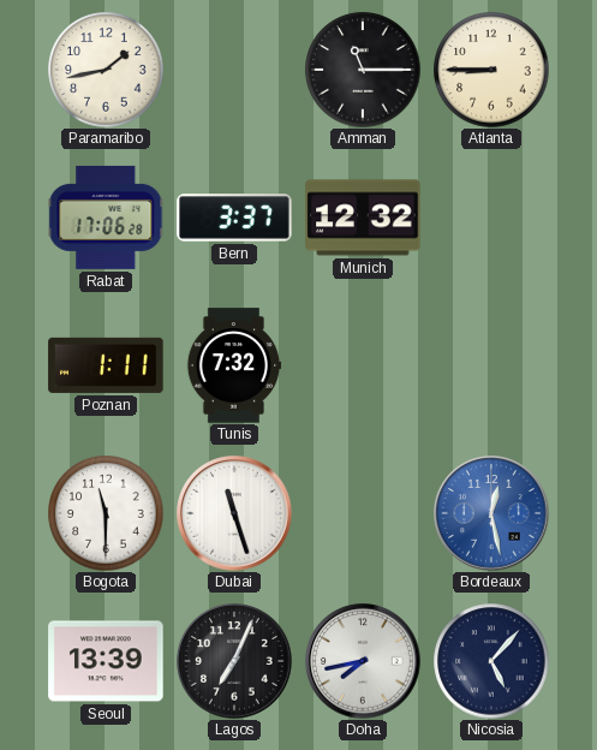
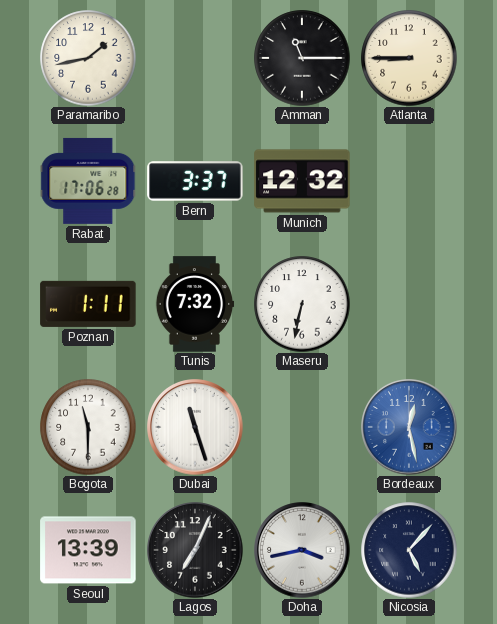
Maseru: none -> 6:32 (302, 304)
Doha: 7:43 -> 3:43 (302, 550)
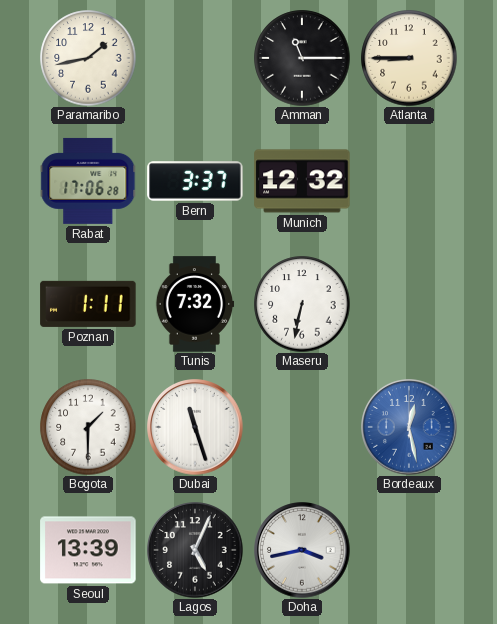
Bogota: 11:30 -> 1:30 (88, 427)
Lagos: 7:04 -> 5:04 (195, 550)
Nicosia: 5:07 -> none (409, 550)
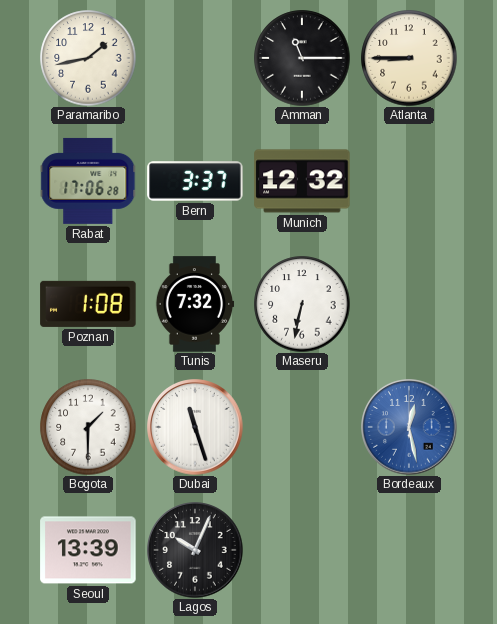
Poznan: 1:11 -> 1:08 (88, 304)
Lagos: 5:04 -> 10:04 (195, 550)
Doha: 3:43 -> none (302, 550)
